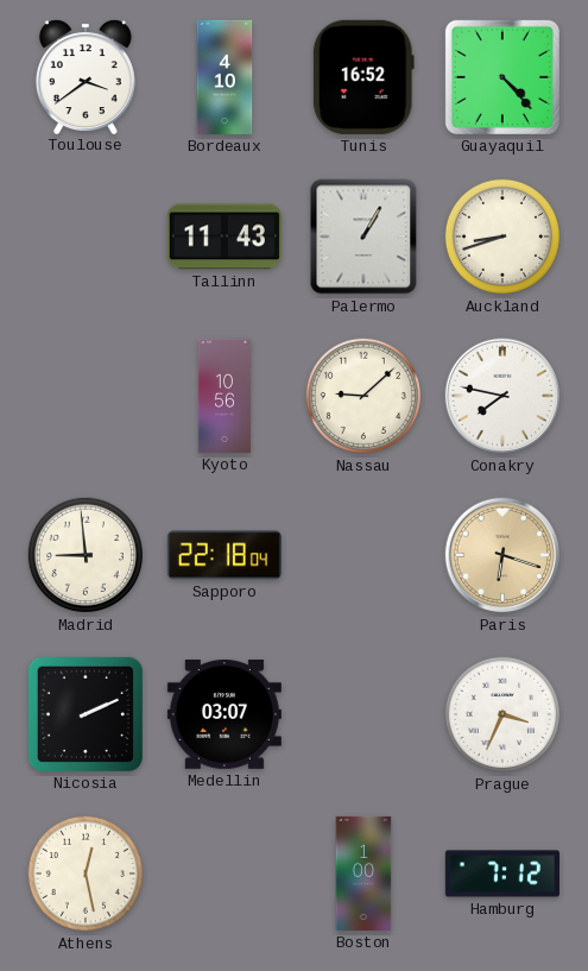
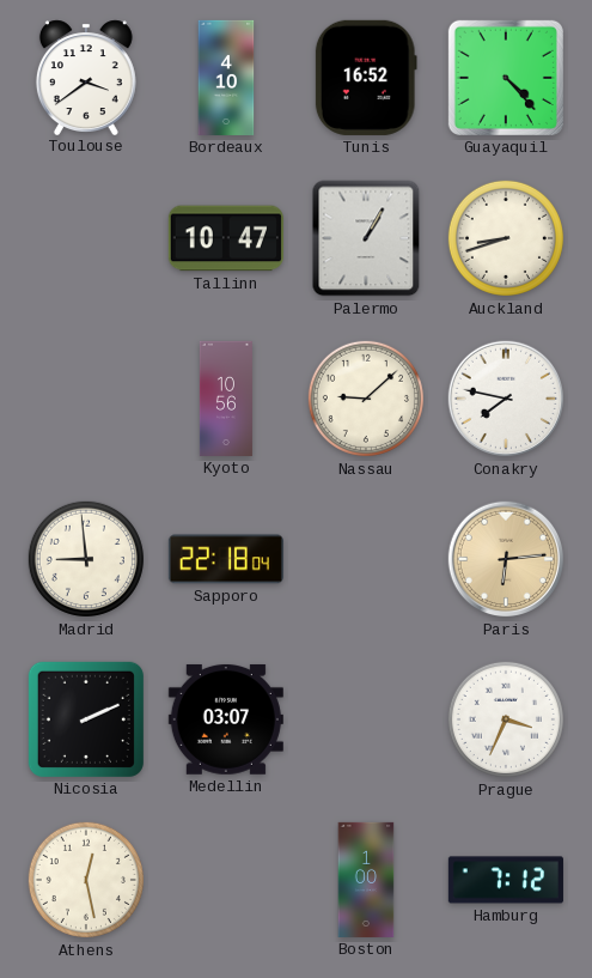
Tallinn: 11:43 -> 10:47 (226, 238)
Paris: 6:18 -> 6:14 (506, 559)
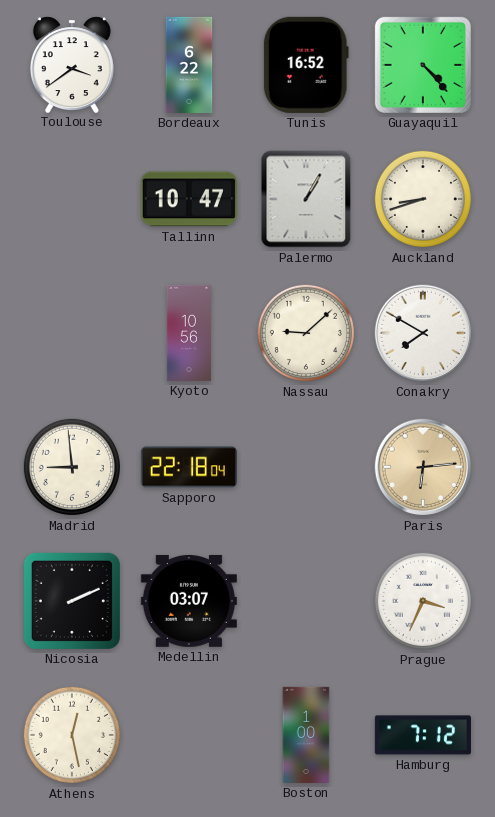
Bordeaux: 4:10 -> 6:22 (189, 65)
Conakry: 7:47 -> 7:50 (423, 333)
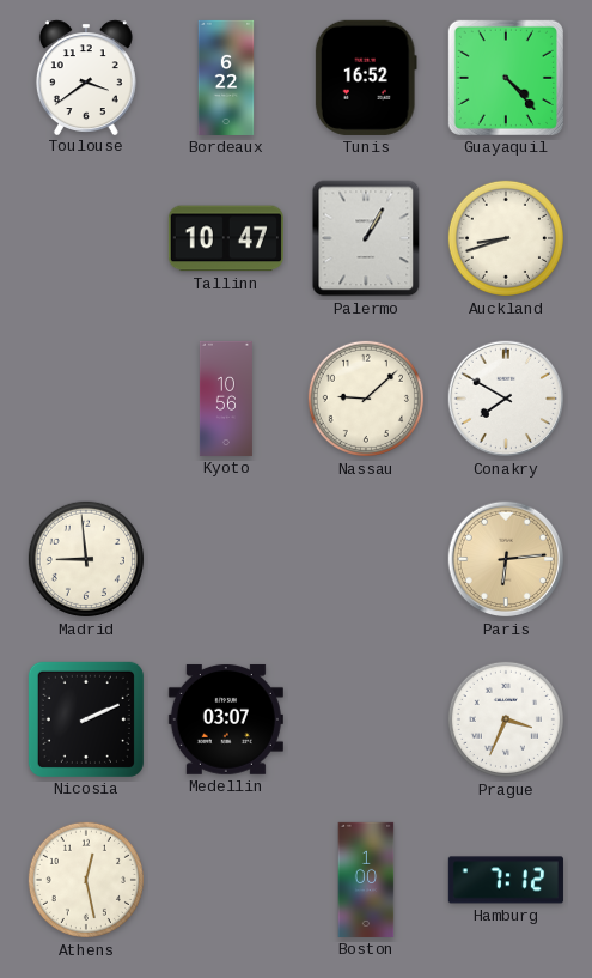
Sapporo: 22:18 -> none (189, 467)
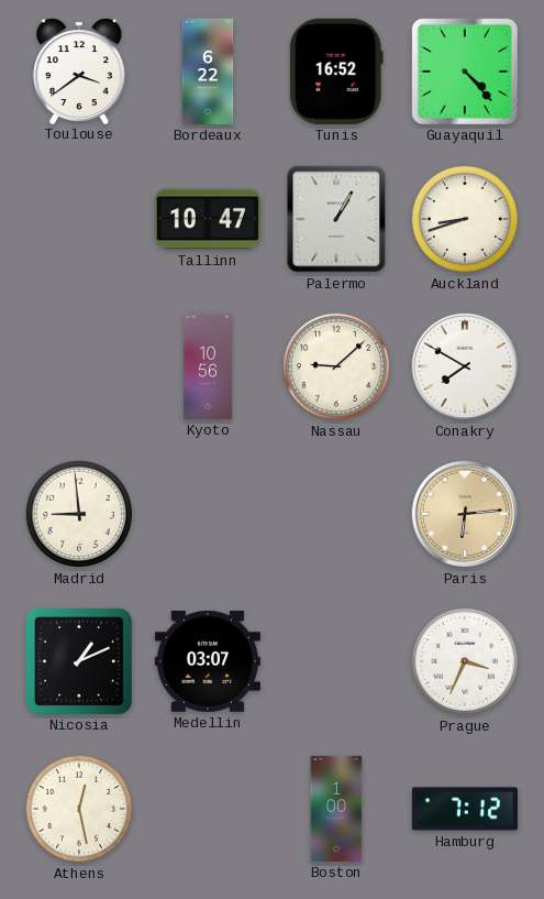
Nicosia: 2:11 -> 1:11 (79, 661)
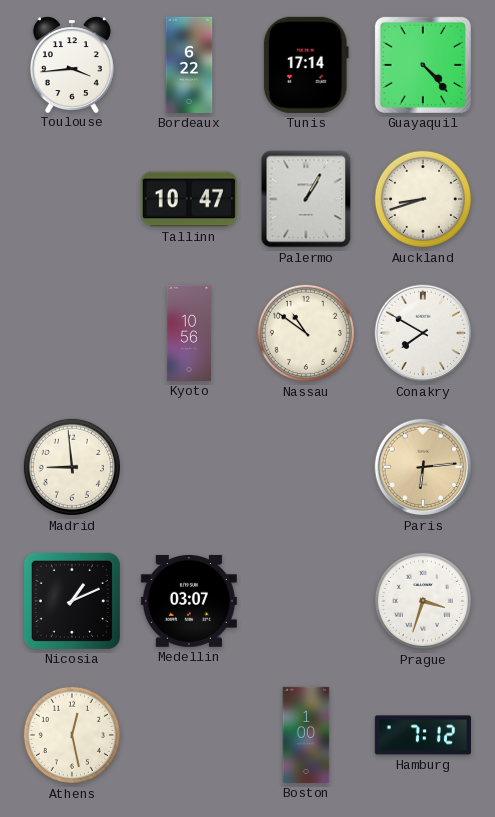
Toulouse: 3:39 -> 3:44 (72, 64)
Tunis: 16:52 -> 17:14 (306, 65)
Nassau: 9:08 -> 10:51 (306, 333)
Prague: 3:34 -> 3:33 (423, 601)
